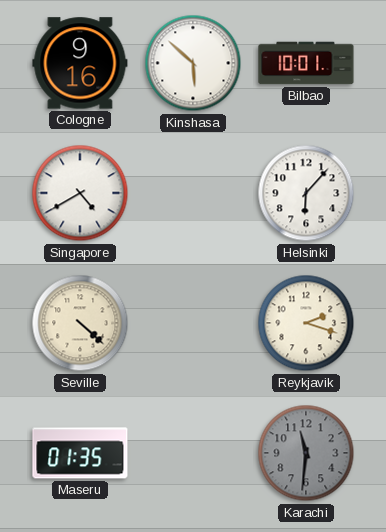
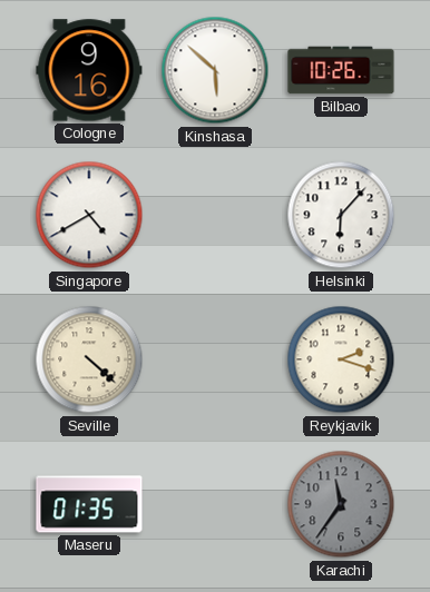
Bilbao: 10:01 -> 10:26 (341, 70)
Karachi: 11:31 -> 11:36 (341, 504)
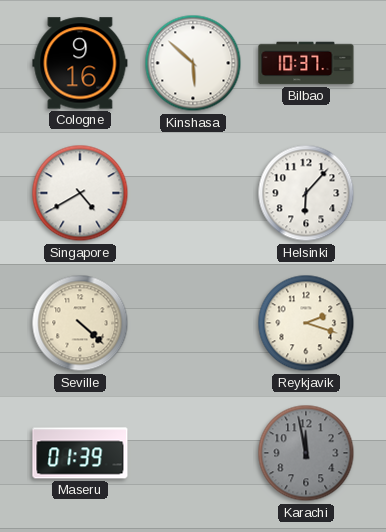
Bilbao: 10:26 -> 10:37 (306, 63)
Maseru: 01:35 -> 01:39 (80, 453)
Karachi: 11:36 -> 11:58 (306, 453)
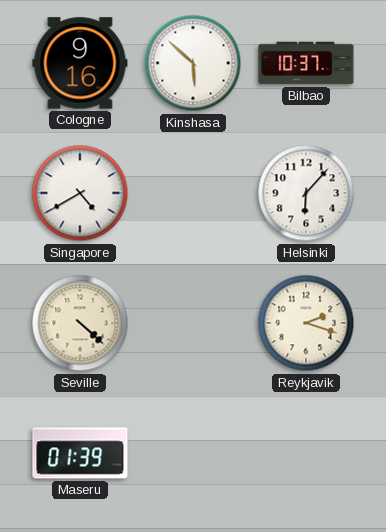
Karachi: 11:58 -> none (306, 453)
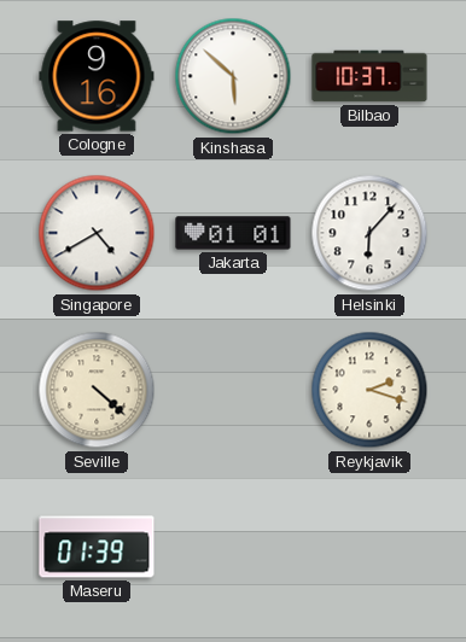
Jakarta: none -> 01:01 (233, 233)
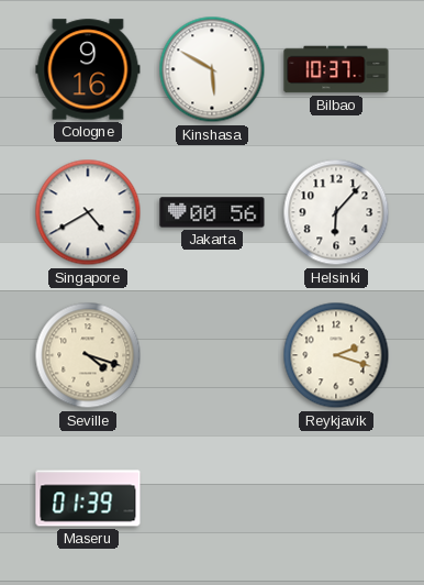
Kinshasa: 5:52 -> 5:50 (212, 69)
Jakarta: 01:01 -> 00:56 (212, 212)
Seville: 4:22 -> 4:18 (88, 355)
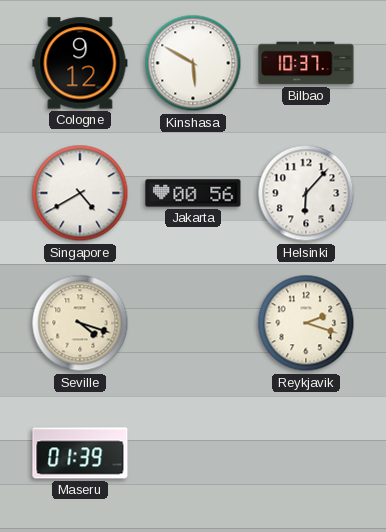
Cologne: 9:16 -> 9:12 (80, 63)
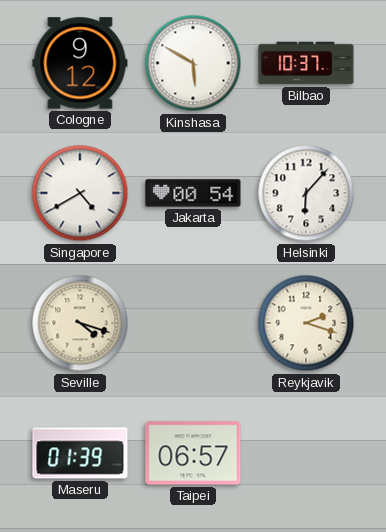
Jakarta: 00:56 -> 00:54 (193, 193)
Taipei: none -> 06:57 (193, 453)
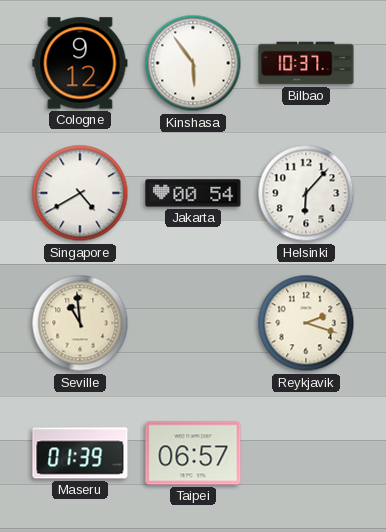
Kinshasa: 5:50 -> 5:54 (193, 63)
Seville: 4:18 -> 10:59 (80, 323)
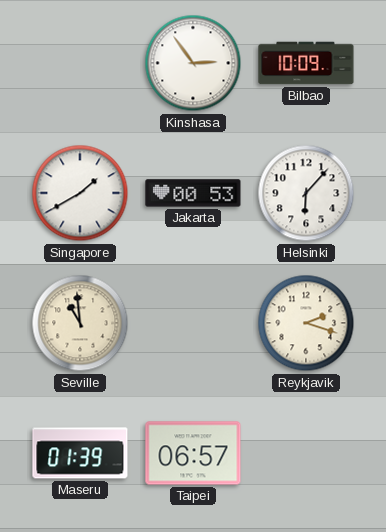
Cologne: 9:12 -> none (80, 63)
Kinshasa: 5:54 -> 2:54 (193, 63)
Bilbao: 10:37 -> 10:09 (306, 63)
Singapore: 4:40 -> 1:40 (80, 193)
Jakarta: 00:54 -> 00:53 (193, 193)
